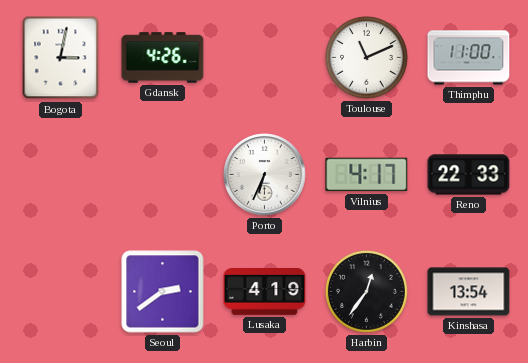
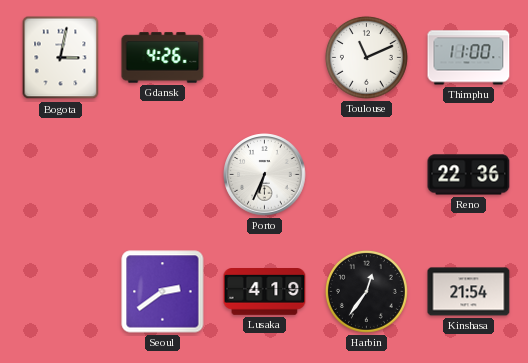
Vilnius: 4:17 -> none (367, 175)
Reno: 22:33 -> 22:36 (469, 175)
Kinshasa: 13:54 -> 21:54 (469, 292)
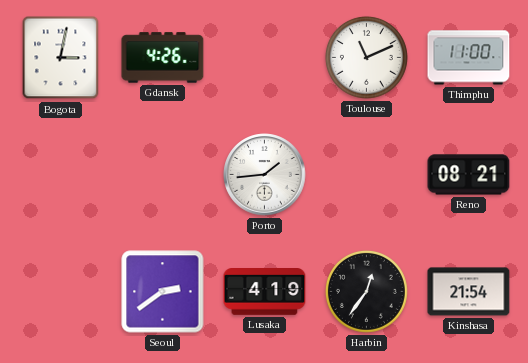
Porto: 6:34 -> 1:44 (265, 175)
Reno: 22:36 -> 08:21 (469, 175)
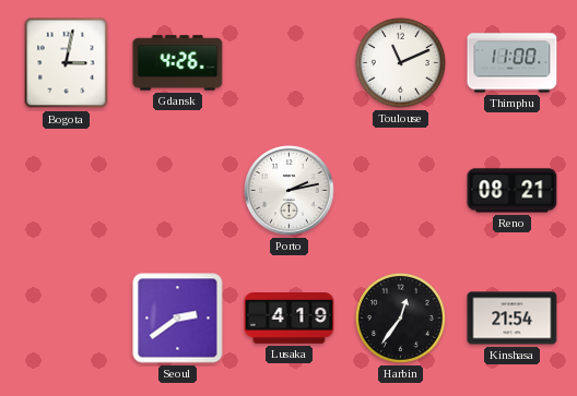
Porto: 1:44 -> 2:13 (290, 191)
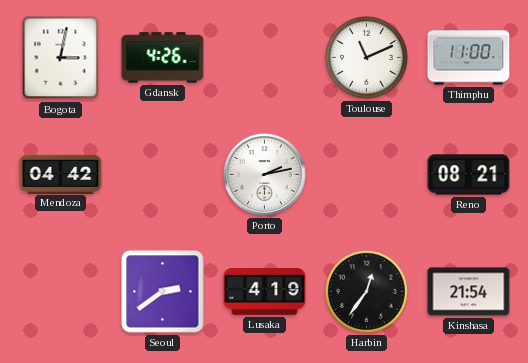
Mendoza: none -> 04:42 (61, 174)
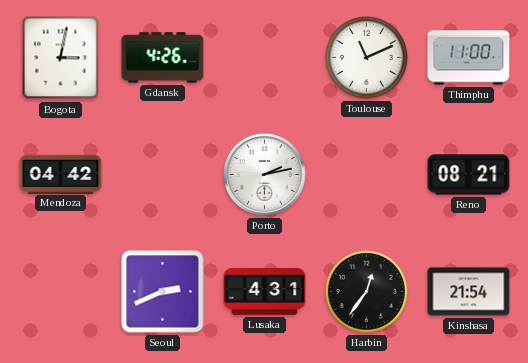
Seoul: 2:39 -> 2:41 (163, 292)
Lusaka: 4:19 -> 4:31 (265, 292)
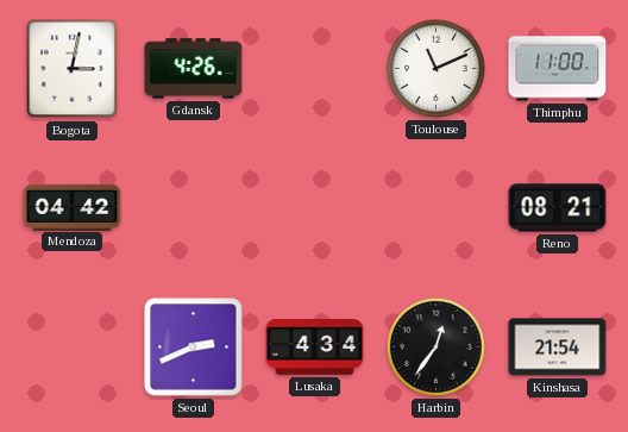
Porto: 2:13 -> none (265, 175)
Lusaka: 4:31 -> 4:34 (315, 348)
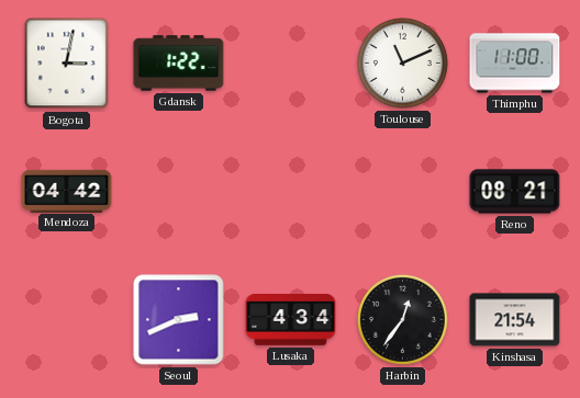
Gdansk: 4:26 -> 1:22 (179, 64)
